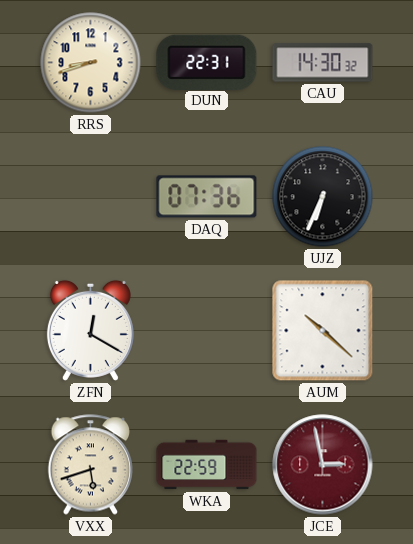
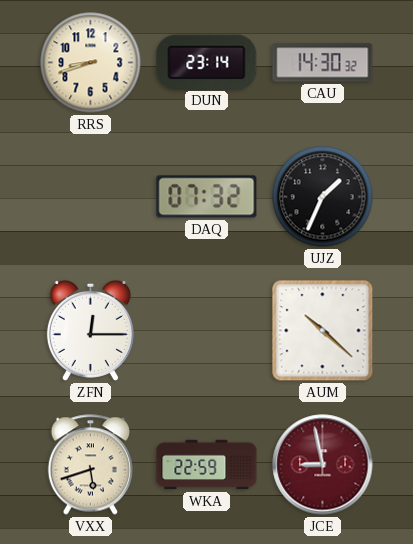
DUN: 22:31 -> 23:14 (207, 62)
DAQ: 07:36 -> 07:32 (207, 197)
UJZ: 6:34 -> 1:34 (323, 197)
ZFN: 12:20 -> 12:15 (90, 330)
JCE: 2:58 -> 8:58 (323, 465)
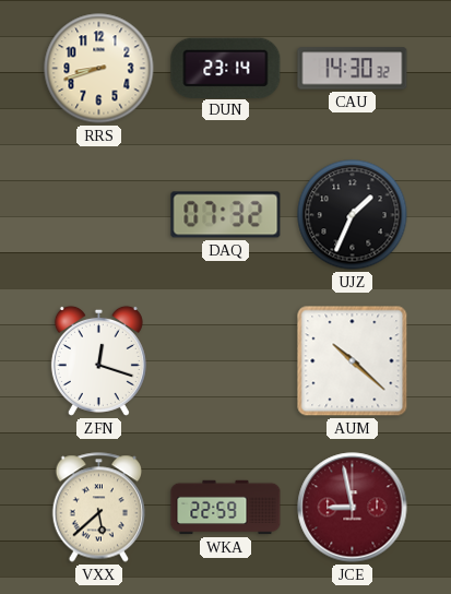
ZFN: 12:15 -> 12:18 (98, 360)
VXX: 5:42 -> 5:38 (98, 508)
